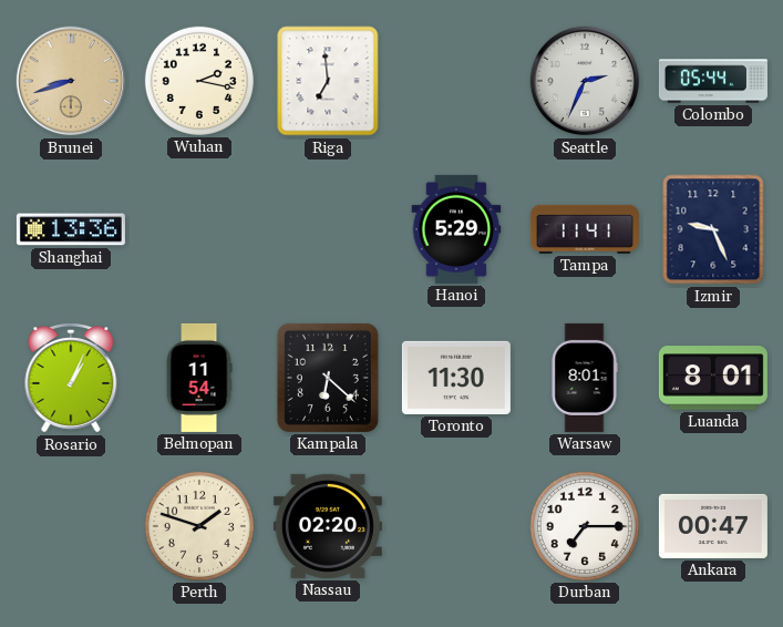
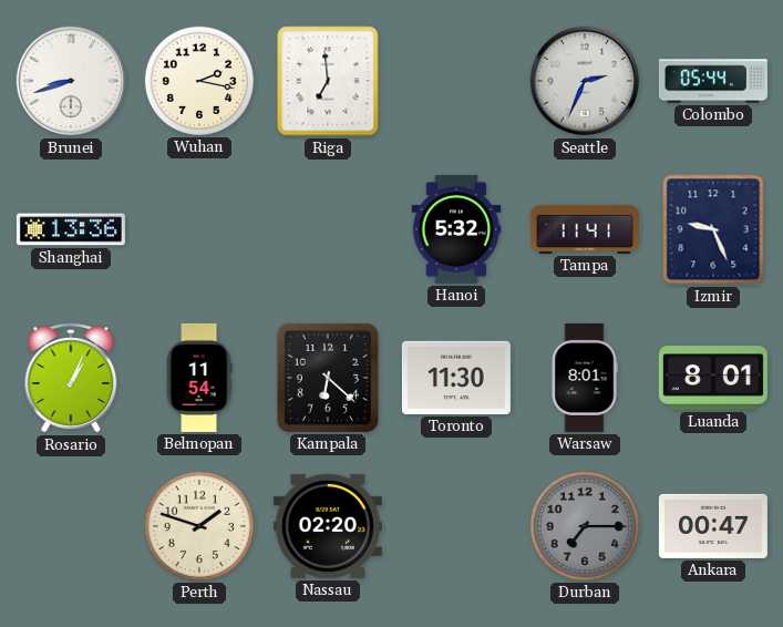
Brunei dial: champagne -> white (71, 81)
Hanoi: 5:29 -> 5:32 (456, 229)
Durban dial: white -> grey (585, 526)
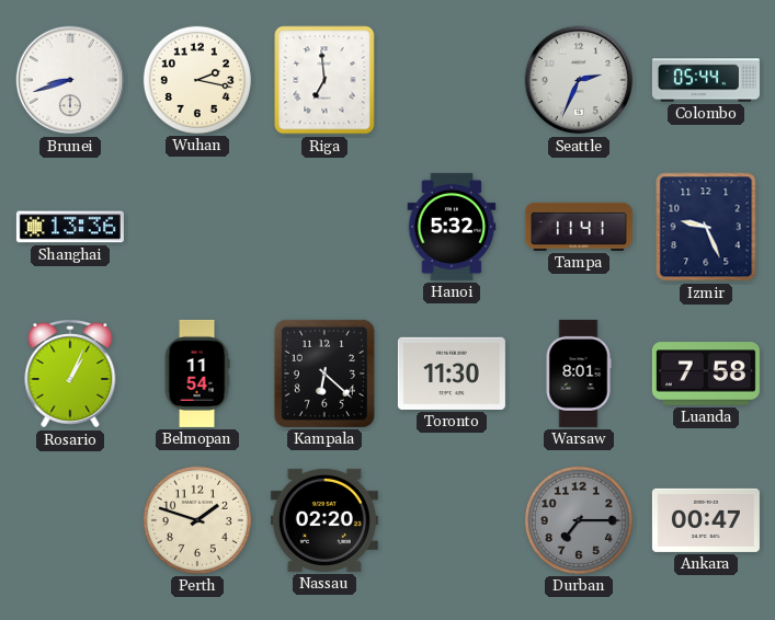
Luanda: 8:01 -> 7:58 (706, 374)
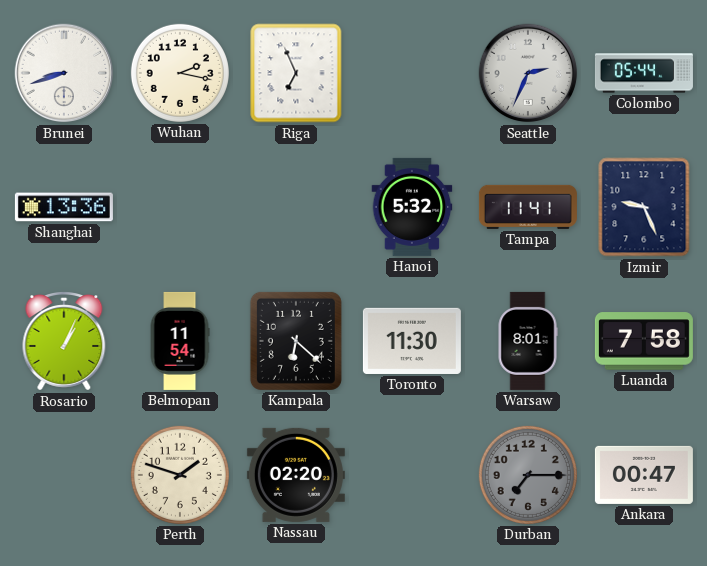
Riga: 6:59 -> 6:56 (296, 73)
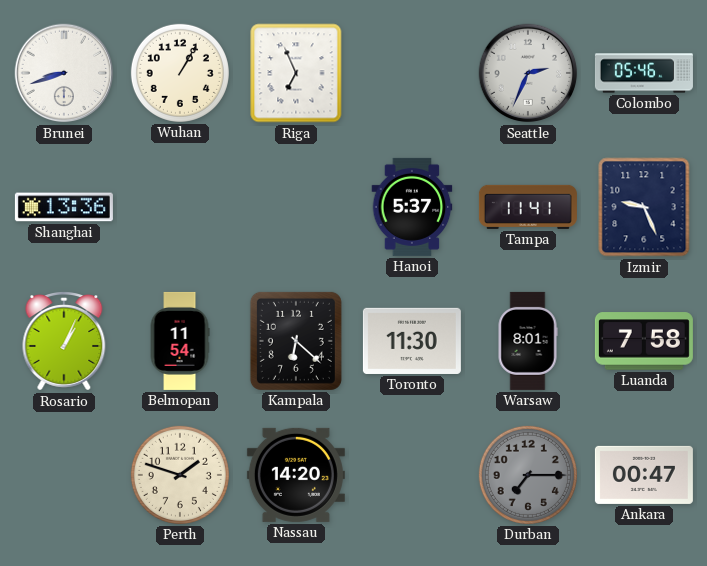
Wuhan: 2:17 -> 1:05 (180, 73)
Colombo: 05:44 -> 05:46 (644, 73)
Hanoi: 5:32 -> 5:37 (412, 207)
Nassau: 02:20 -> 14:20 (296, 475)
